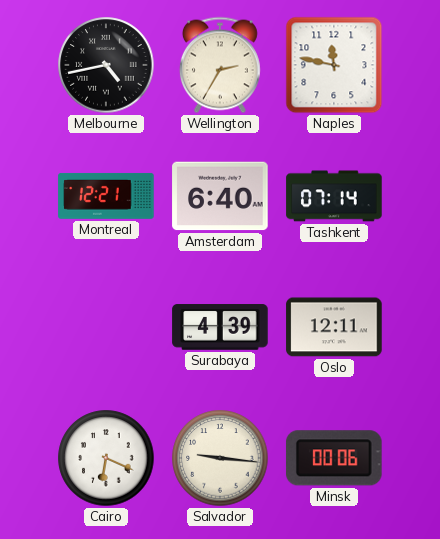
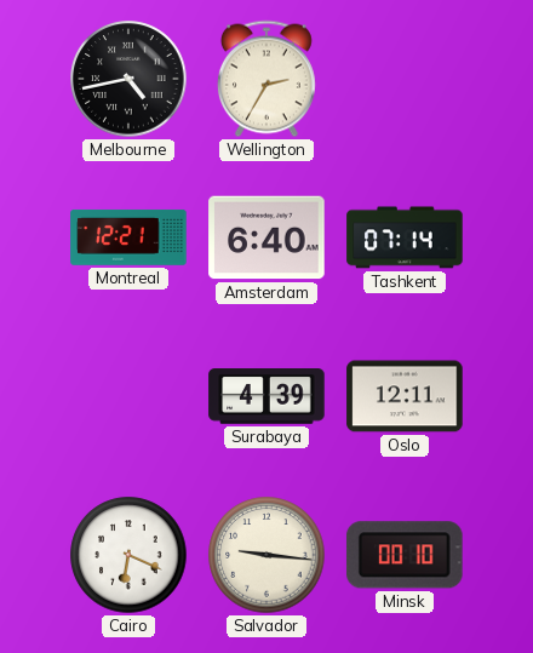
Naples: 11:47 -> none (334, 65)
Minsk: 00:06 -> 00:10 (405, 555)
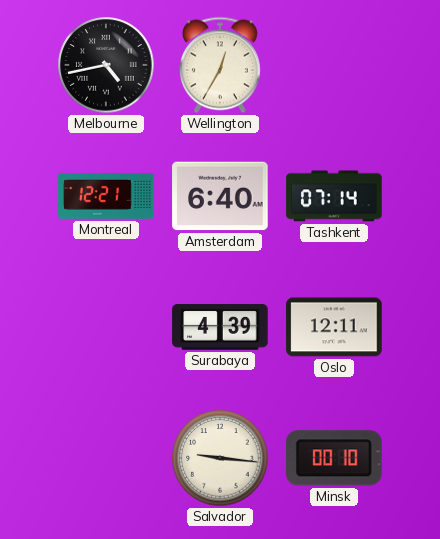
Wellington: 2:35 -> 12:35 (220, 65)
Cairo: 6:19 -> none (128, 555)
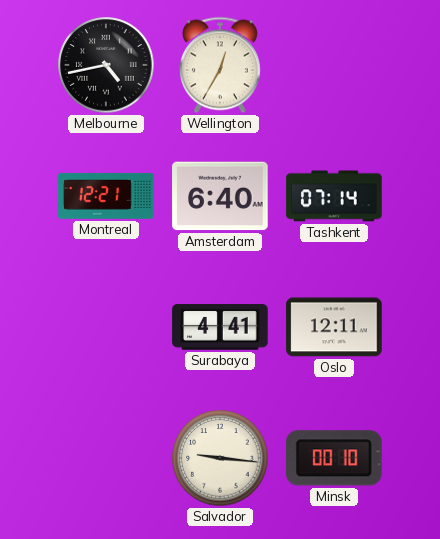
Surabaya: 4:39 -> 4:41 (220, 327)
